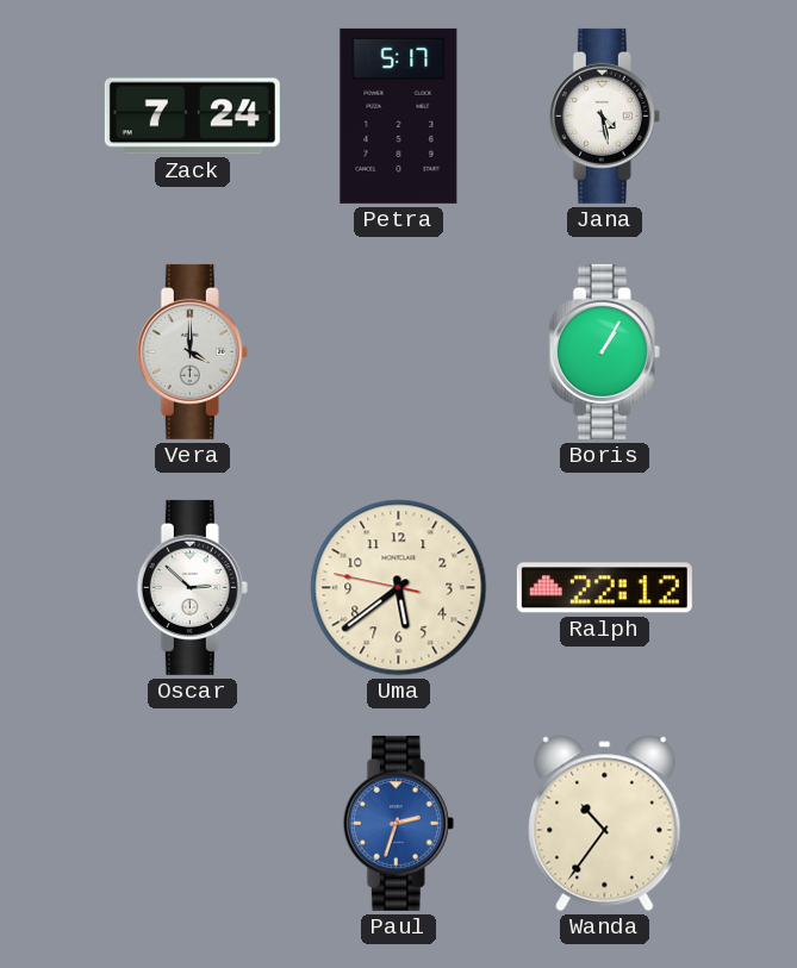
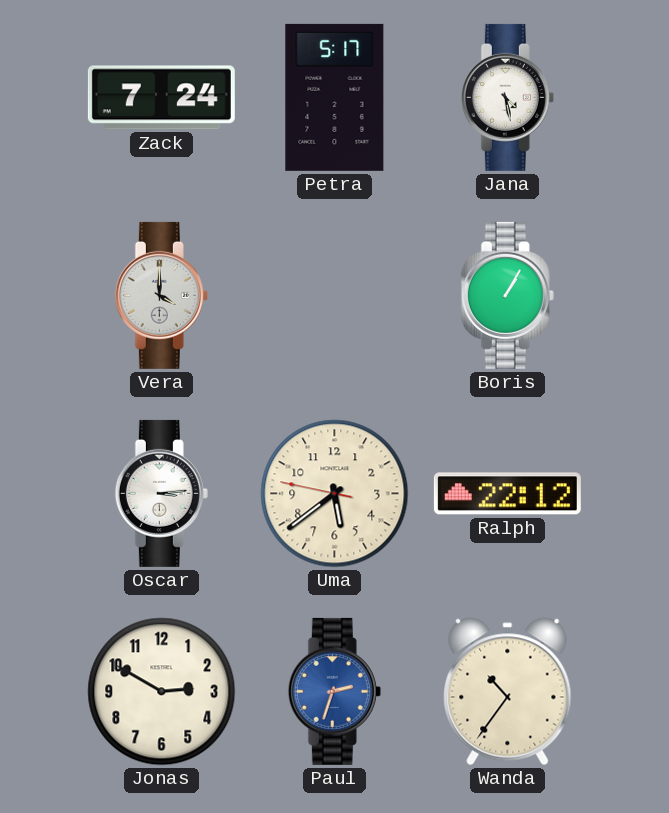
Oscar: 2:52 -> 3:14 (161, 493)
Jonas: none -> 2:50 (162, 692)
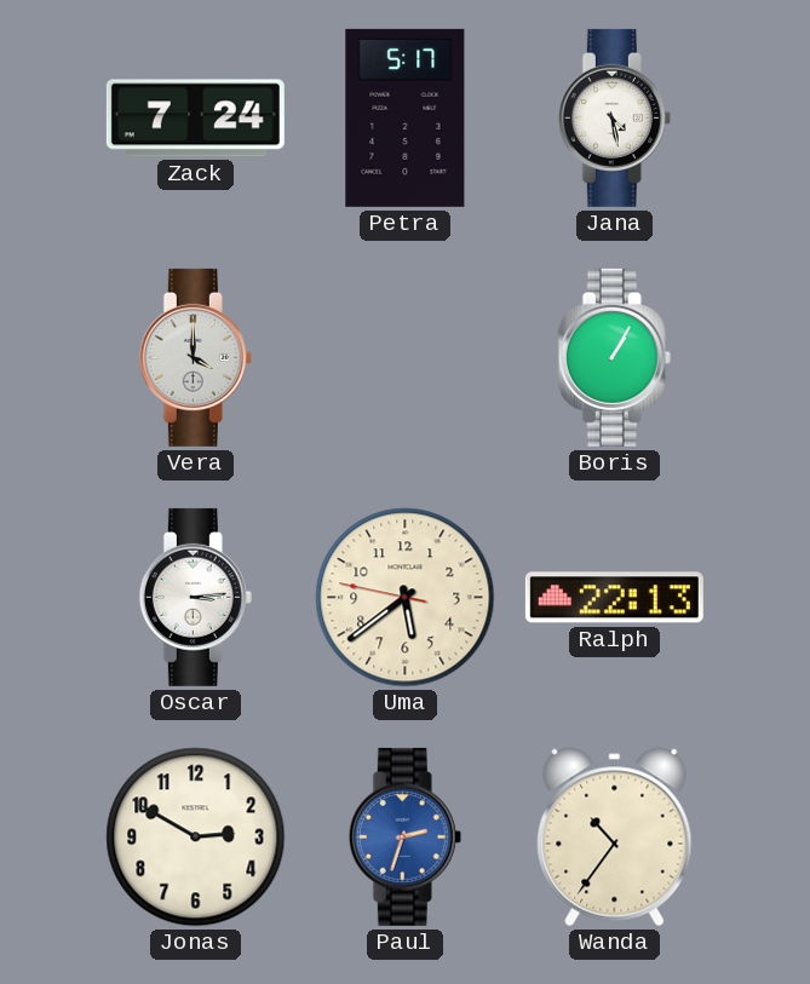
Ralph: 22:12 -> 22:13 (614, 598)
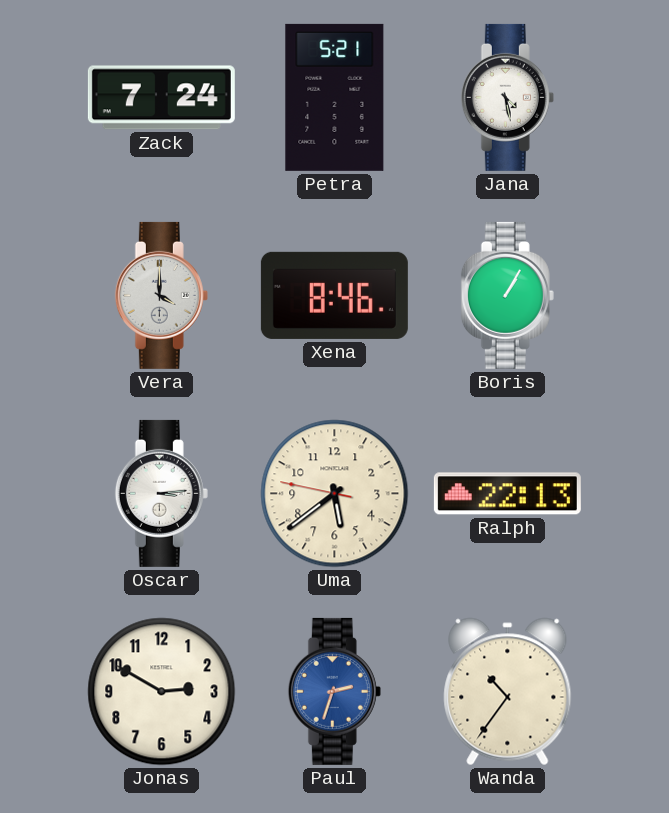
Petra: 5:17 -> 5:21 (335, 97)
Xena: none -> 8:46 (334, 295)
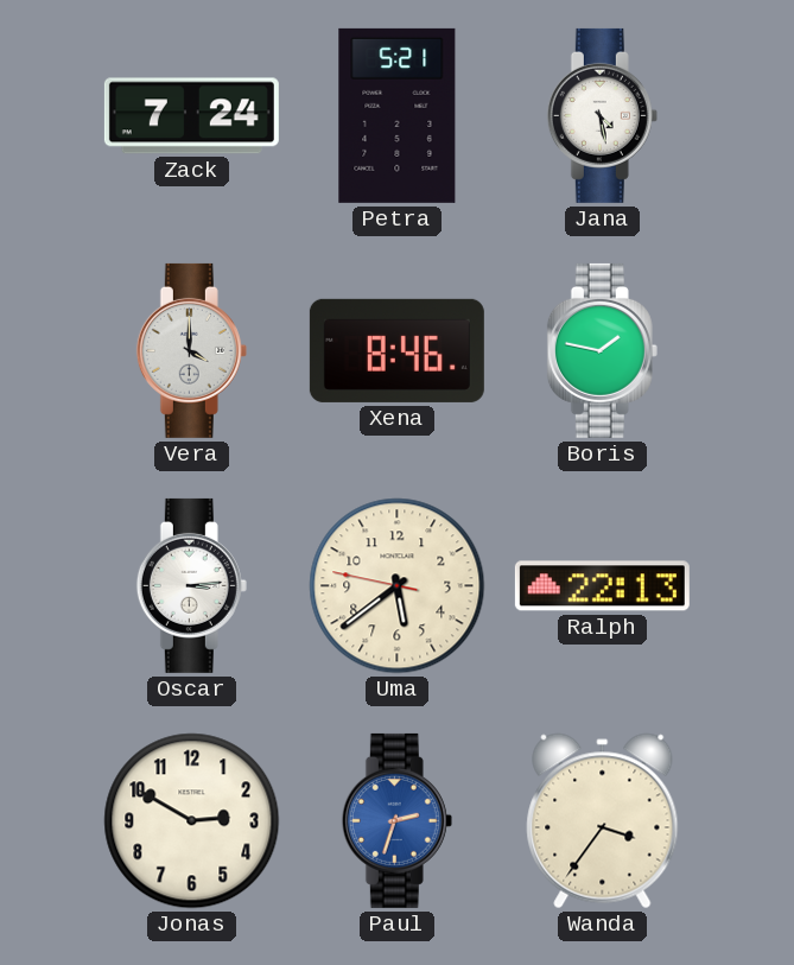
Boris: 1:05 -> 1:47 (602, 350)
Wanda: 10:36 -> 3:36 (603, 821)
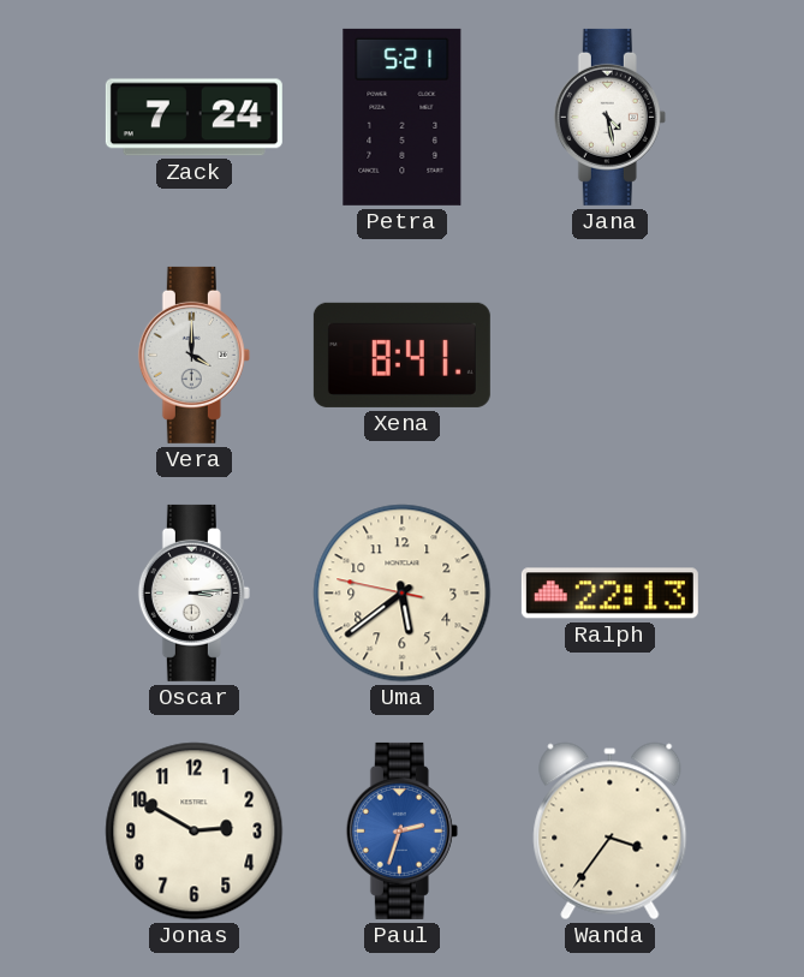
Xena: 8:46 -> 8:41 (401, 355)
Boris: 1:47 -> none (602, 350)
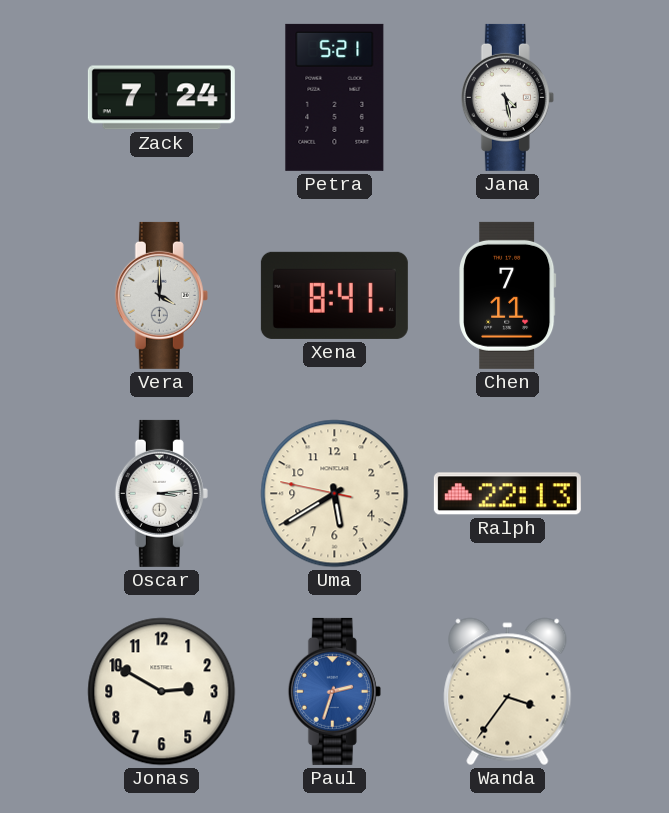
Chen: none -> 7:11 (508, 295)
Uma: 5:38 -> 5:39 (335, 494)
